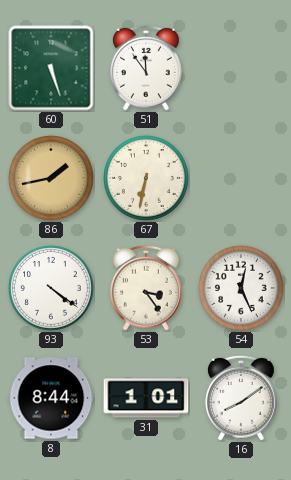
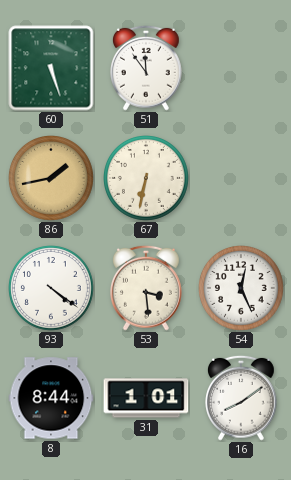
53: 3:24 -> 3:29 (147, 288)
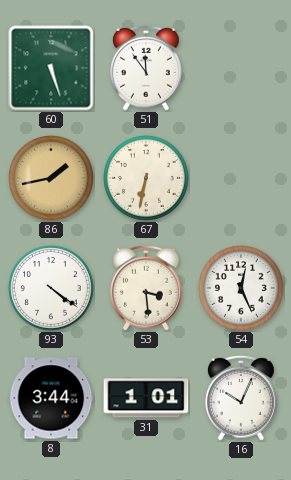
8: 8:44 -> 3:44 (51, 398)
16: 8:09 -> 10:04 (242, 398)
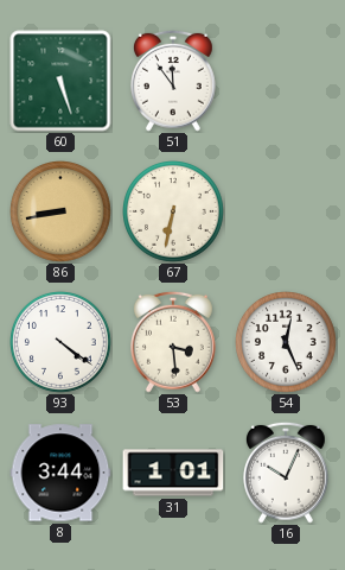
86: 1:43 -> 8:43 (62, 213)
